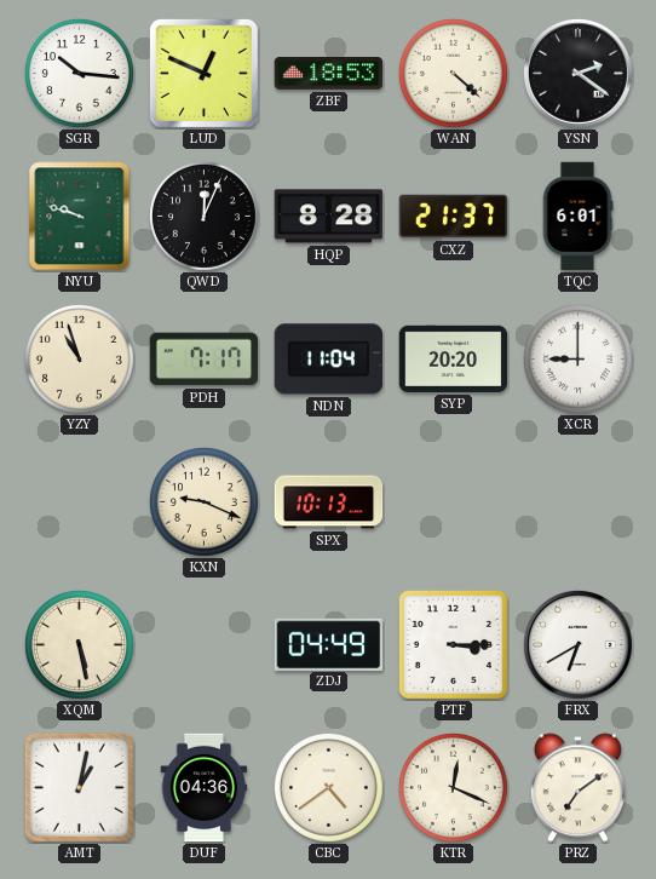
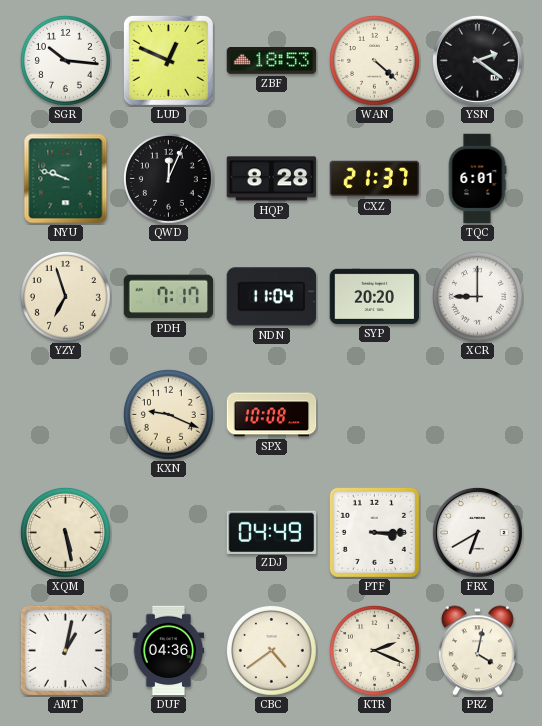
YZY: 10:57 -> 6:57 (65, 296)
SPX: 10:13 -> 10:08 (272, 415)
KTR: 12:19 -> 2:19 (374, 650)
PRZ: 7:09 -> 4:02 (477, 651)
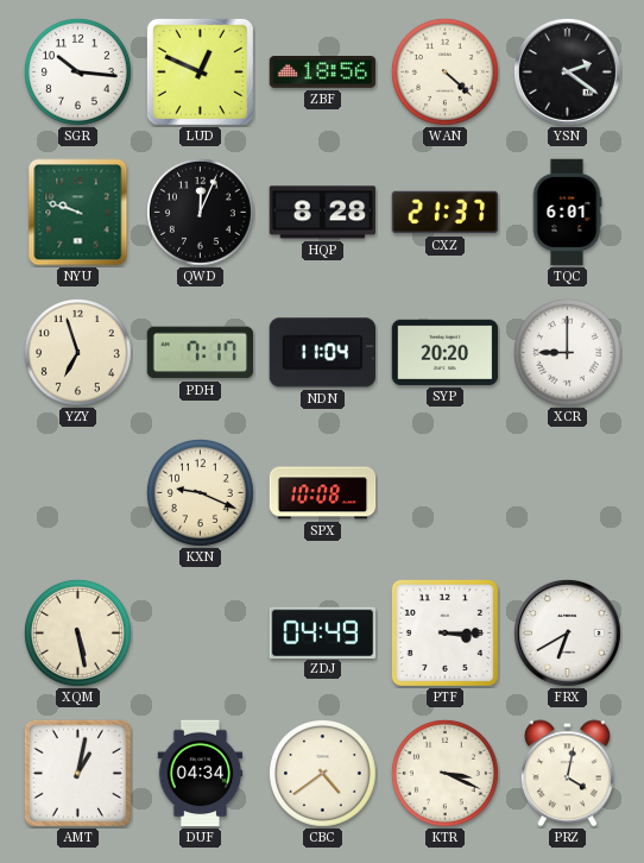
ZBF: 18:53 -> 18:56 (323, 73)
DUF: 04:36 -> 04:34 (201, 774)
KTR: 2:19 -> 3:19 (444, 773)
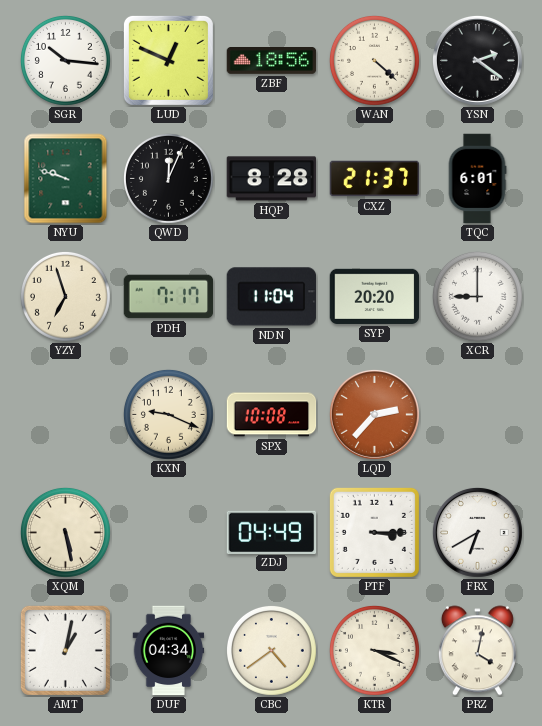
LQD: none -> 2:37 (374, 414)
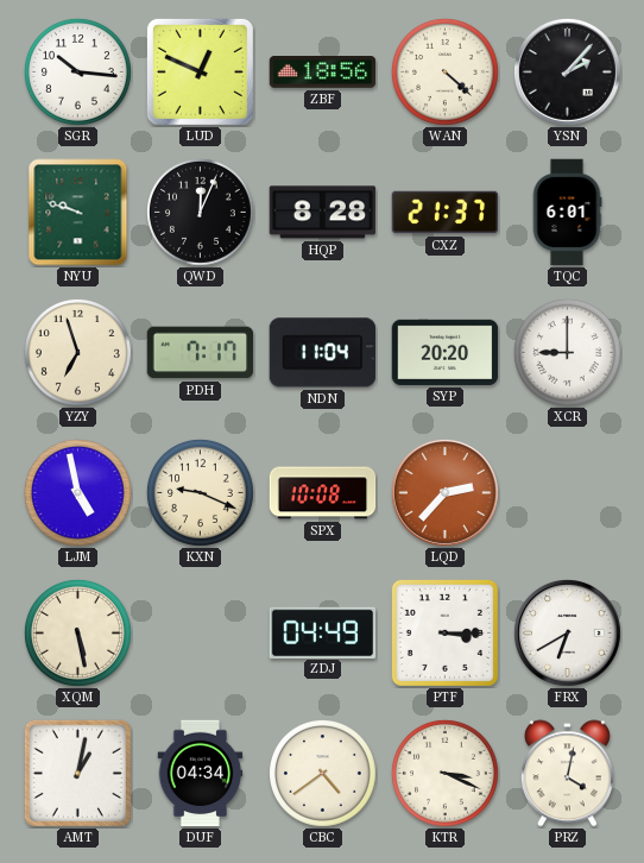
YSN: 2:21 -> 2:07 (567, 71)
LJM: none -> 4:58 (77, 492)
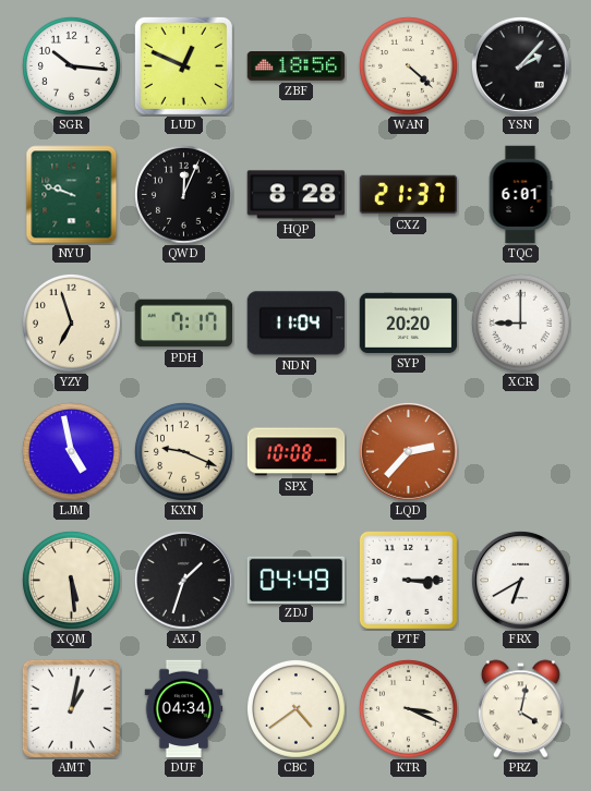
XQM: 5:28 -> 5:29 (71, 580)
AXJ: none -> 1:33 (183, 580)
